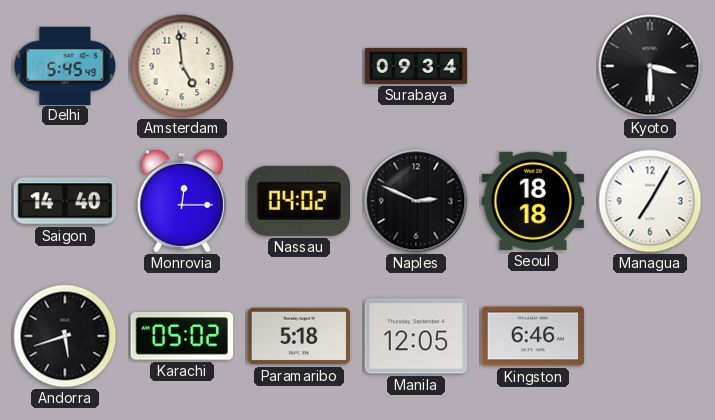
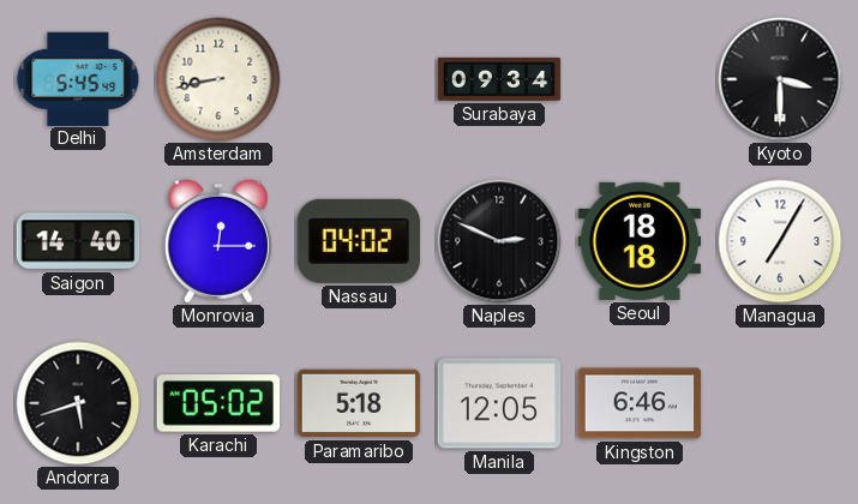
Amsterdam: 4:59 -> 8:43 (218, 79)
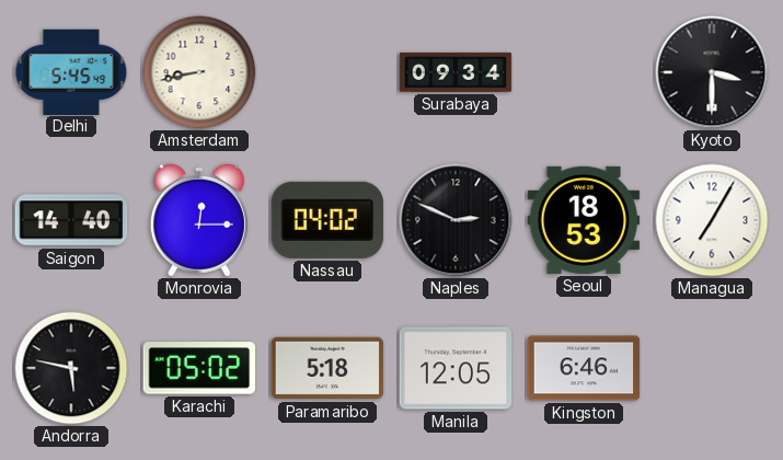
Seoul: 18:18 -> 18:53 (584, 220)
Andorra: 5:42 -> 5:47 (71, 368)
